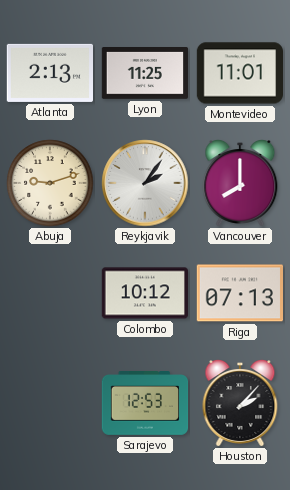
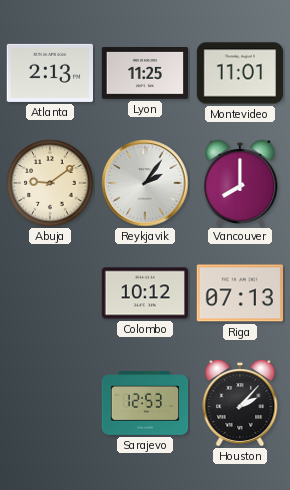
Abuja: 9:12 -> 9:09 (50, 183)
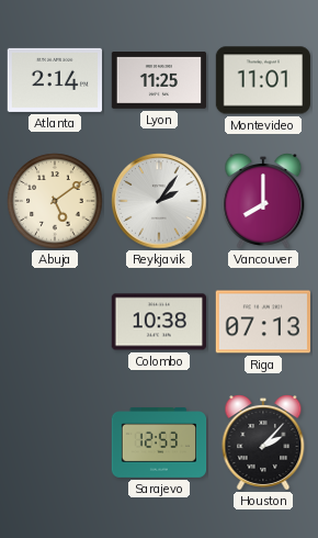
Atlanta: 2:13 -> 2:14 (54, 80)
Abuja: 9:09 -> 5:09 (55, 201)
Colombo: 10:12 -> 10:38 (158, 322)
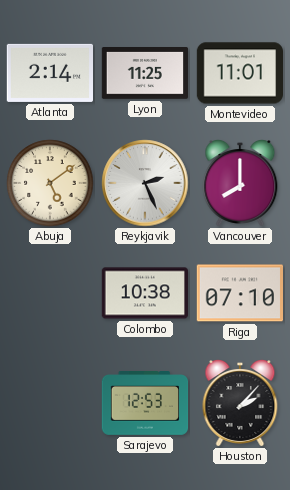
Reykjavik: 2:06 -> 2:26 (145, 183)
Riga: 07:13 -> 07:10 (239, 293)
